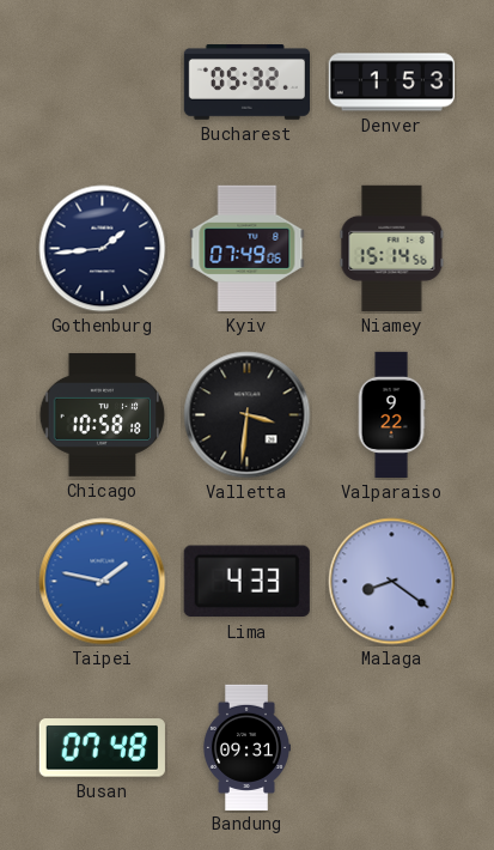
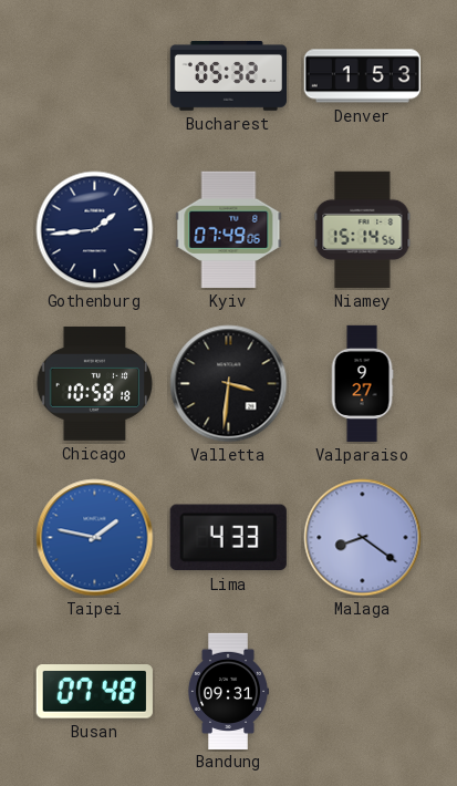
Valparaiso: 9:22 -> 9:27 (362, 384)
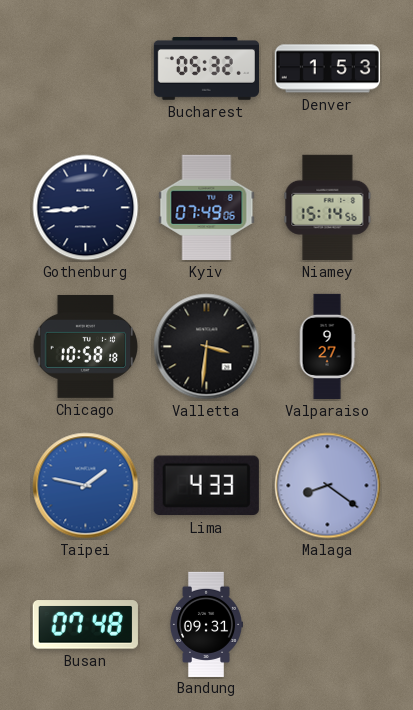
Gothenburg: 1:44 -> 8:44 (86, 208)
